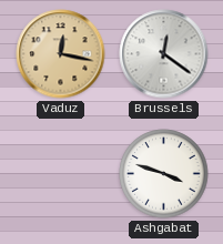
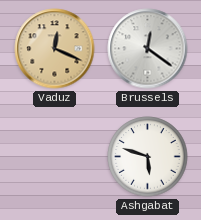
Vaduz: 12:17 -> 12:19 (55, 49)
Ashgabat: 3:48 -> 5:48 (148, 157)
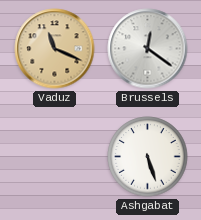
Vaduz: 12:19 -> 11:19 (55, 49)
Ashgabat: 5:48 -> 5:27 (148, 157)
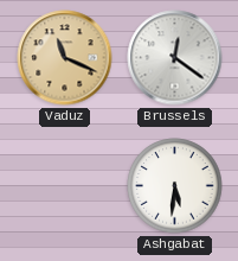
Ashgabat: 5:27 -> 5:31 (175, 186)
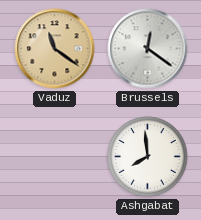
Vaduz: 11:19 -> 11:21 (55, 49)
Ashgabat: 5:31 -> 7:59 (148, 157)
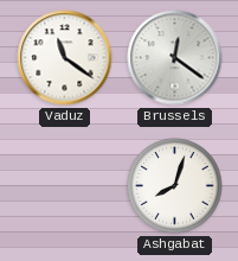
Vaduz dial: champagne -> white (65, 58)
Ashgabat: 7:59 -> 8:03 (175, 186)
